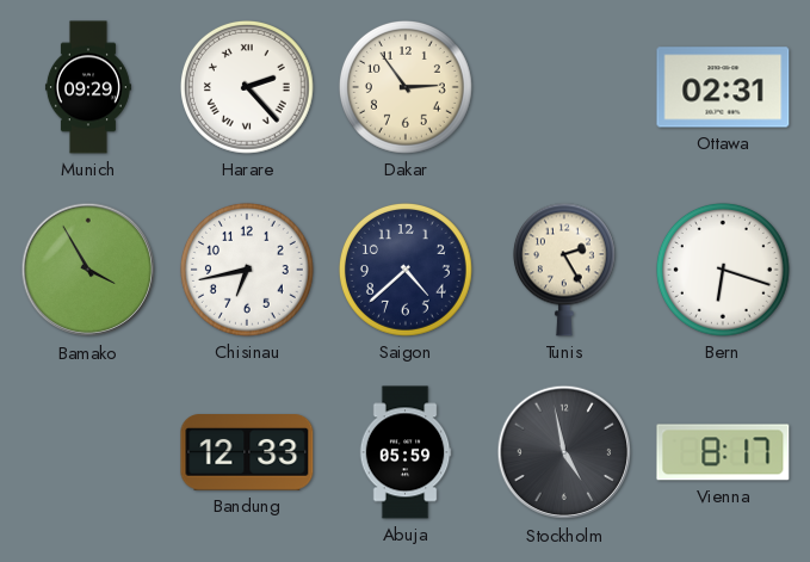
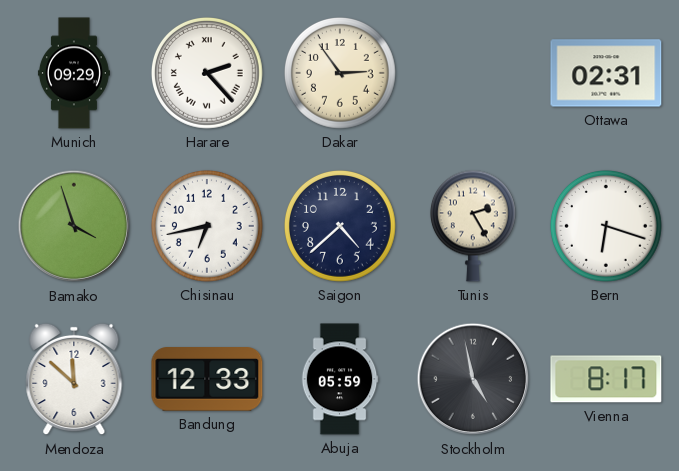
Bamako: 3:55 -> 3:57 (74, 226)
Mendoza: none -> 11:52 (74, 379)
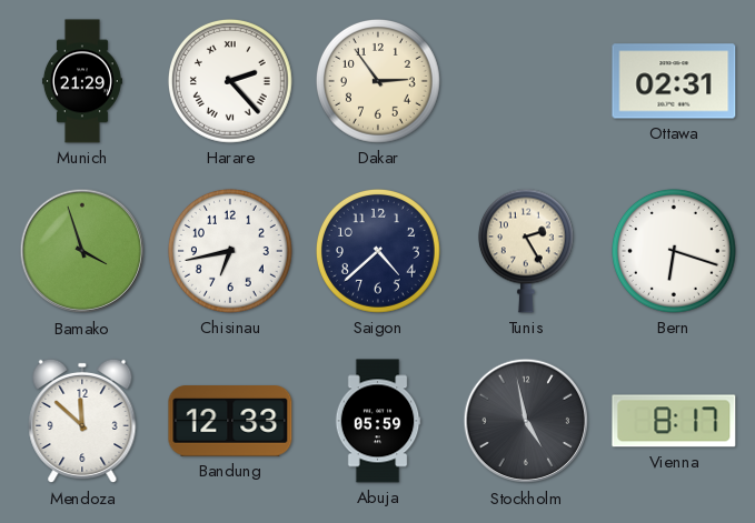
Munich: 09:29 -> 21:29 (82, 81)
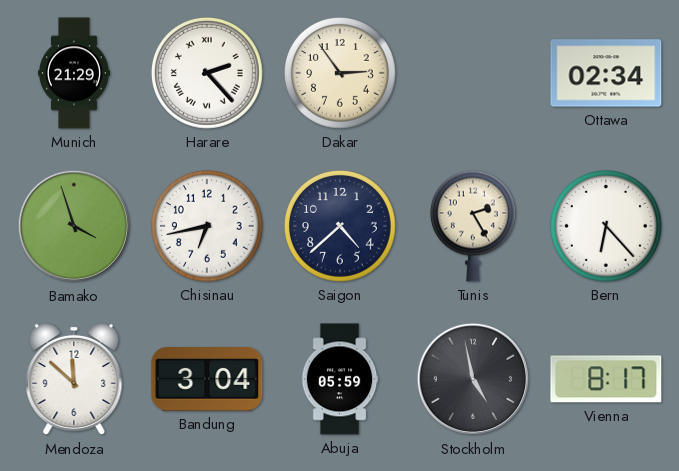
Ottawa: 02:31 -> 02:34 (606, 73)
Bern: 6:18 -> 6:23 (606, 226)
Bandung: 12:33 -> 3:04 (207, 379)
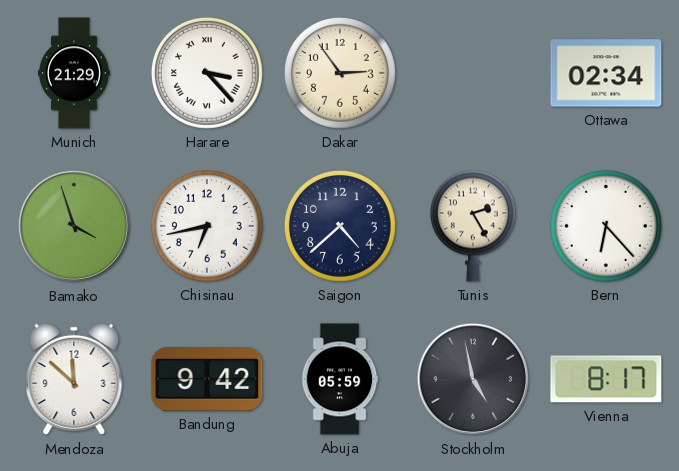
Harare: 2:23 -> 3:23 (207, 73)
Bandung: 3:04 -> 9:42 (207, 379)
